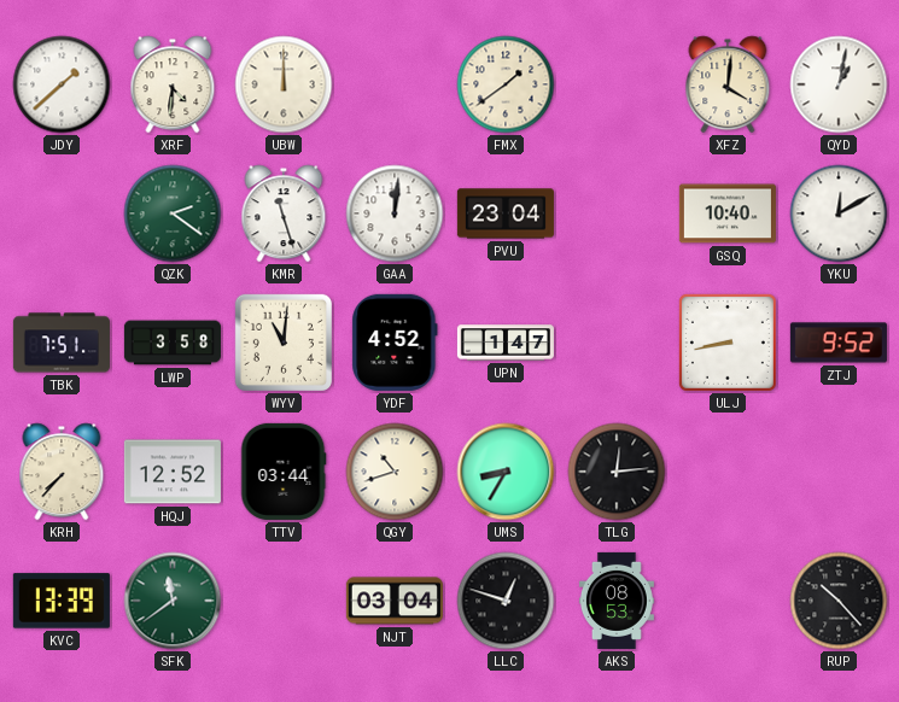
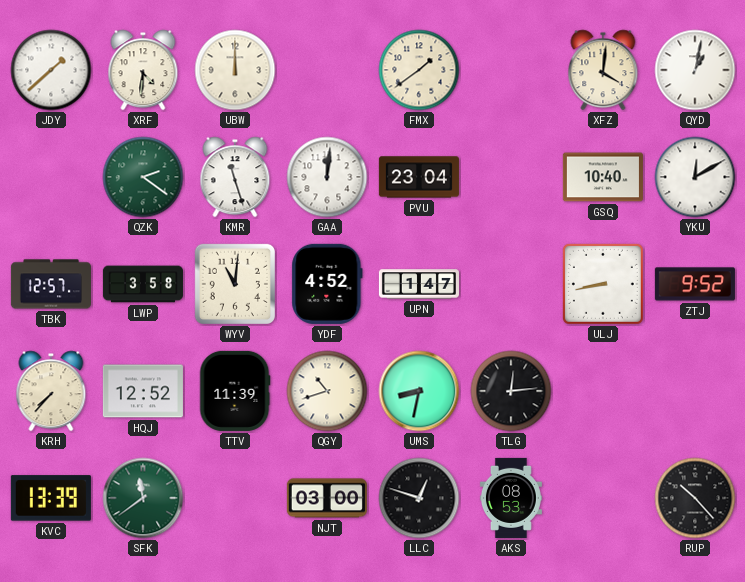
TBK: 7:51 -> 12:57 (51, 284)
TTV: 03:44 -> 11:39 (235, 391)
UMS: 8:35 -> 8:32 (419, 391)
NJT: 03:04 -> 03:00 (327, 498)
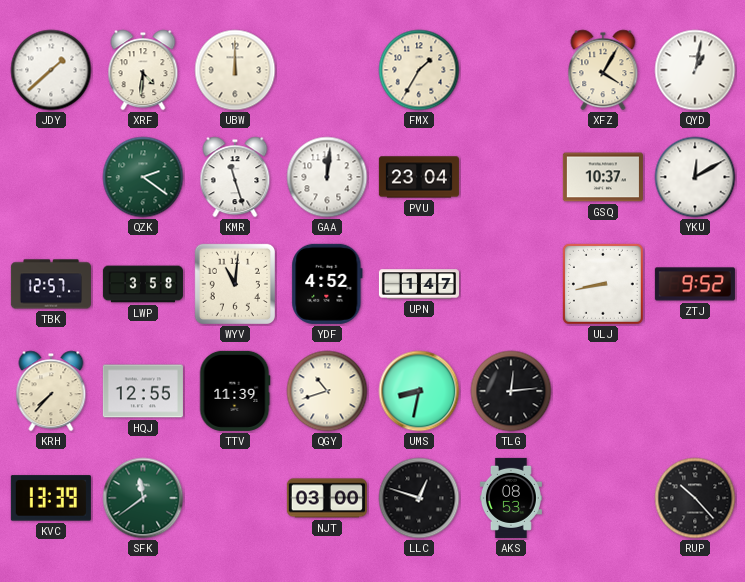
FMX: 1:39 -> 1:35 (419, 70)
XFZ: 4:01 -> 4:05 (603, 70)
GSQ: 10:40 -> 10:37 (603, 177)
HQJ: 12:52 -> 12:55 (143, 391)
